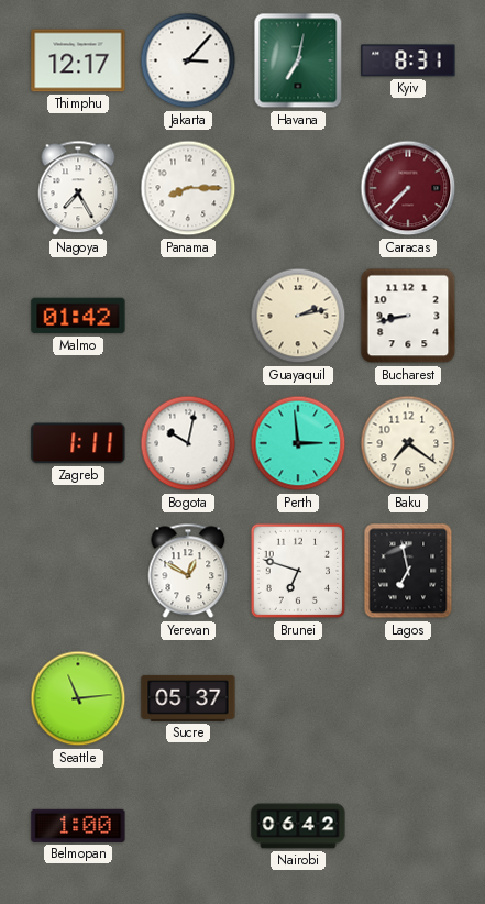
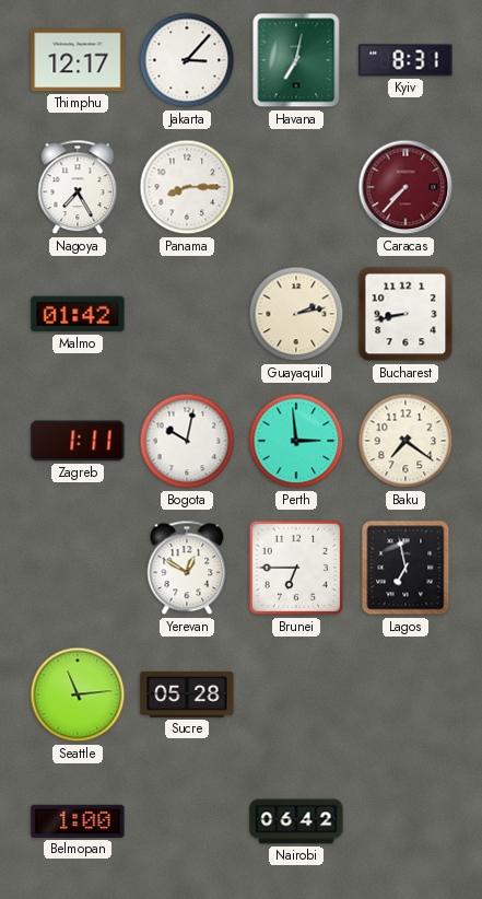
Brunei: 6:48 -> 6:45 (296, 568)
Sucre: 05:37 -> 05:28 (187, 694)
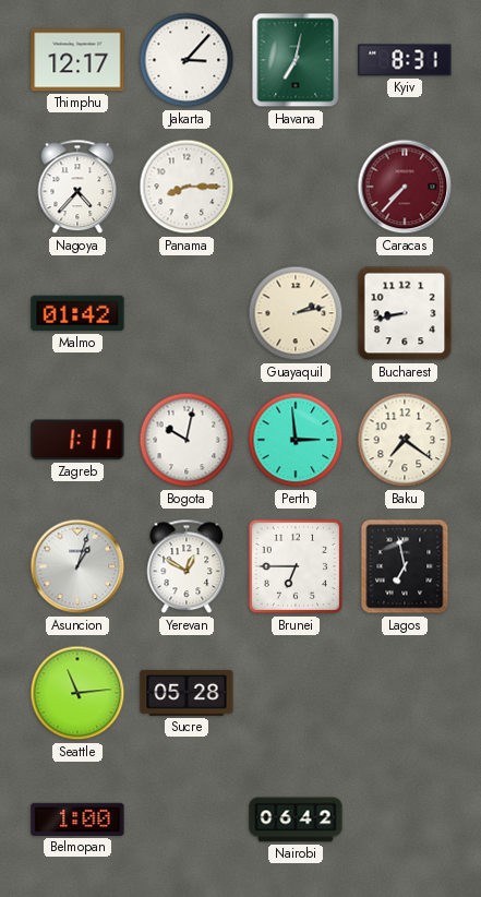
Nagoya: 7:25 -> 4:37 (77, 187)
Asuncion: none -> 1:03 (77, 566)
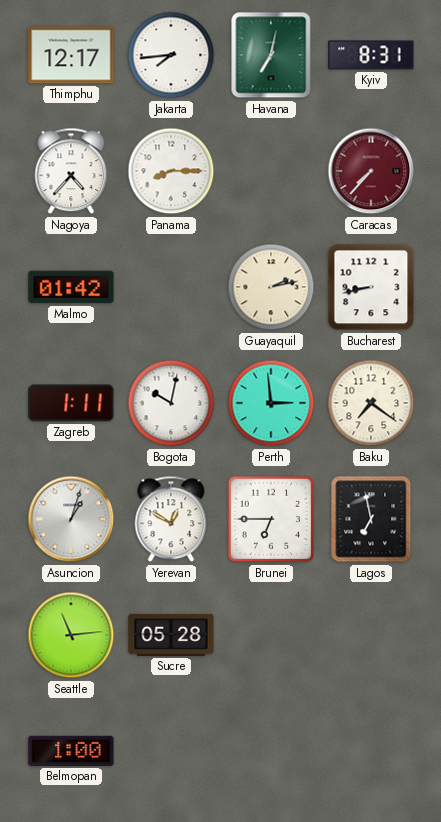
Jakarta: 3:07 -> 7:44 (171, 55)
Nairobi: 06:42 -> none (296, 820)
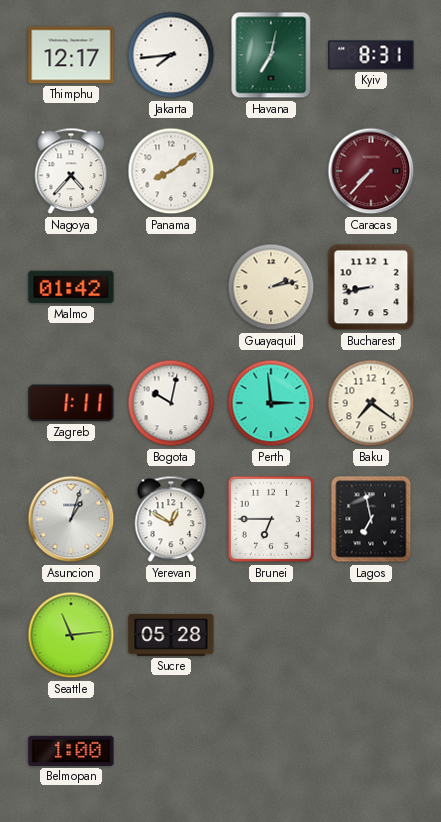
Panama: 8:15 -> 8:09 (171, 171)
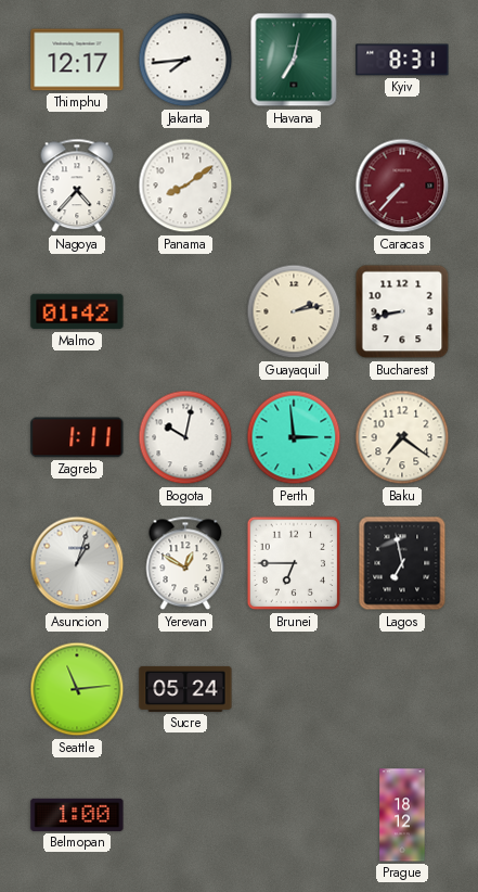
Sucre: 05:28 -> 05:24 (185, 689)
Prague: none -> 18:12 (402, 815)
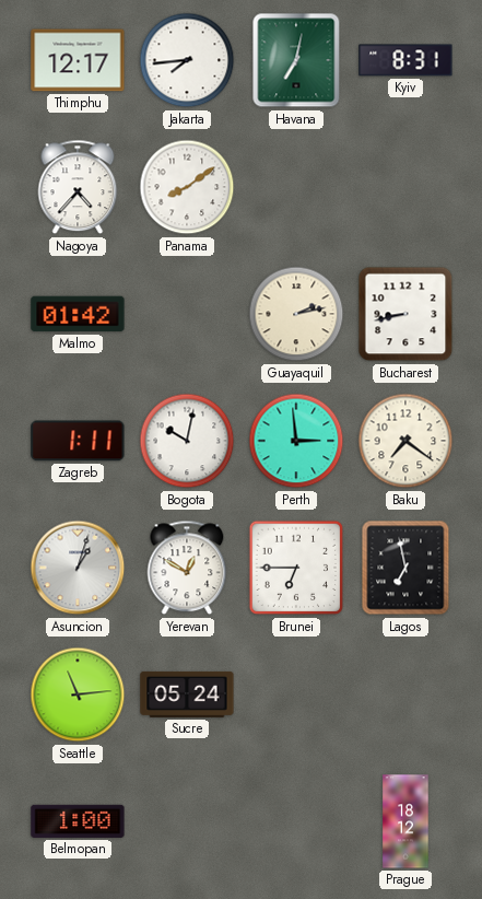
Caracas: 7:37 -> none (402, 186)
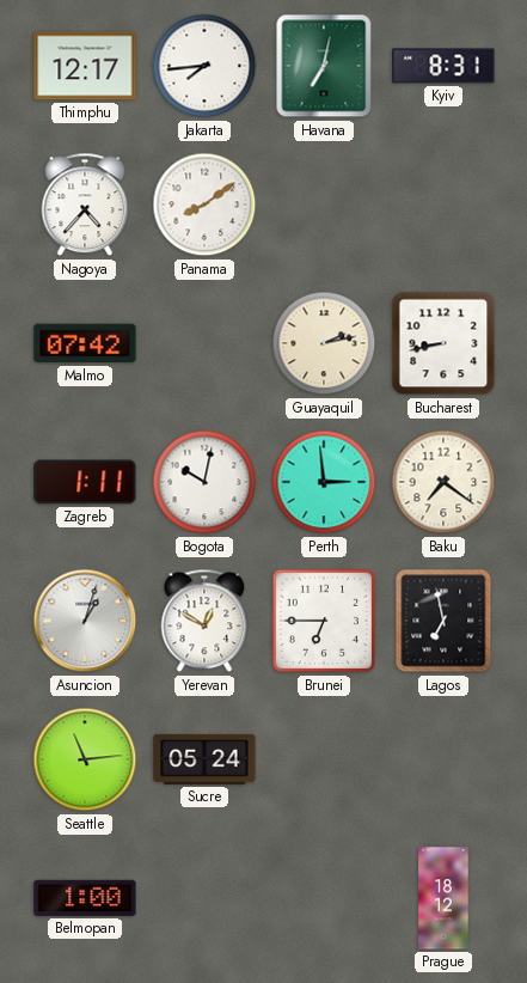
Malmo: 01:42 -> 07:42 (85, 343)
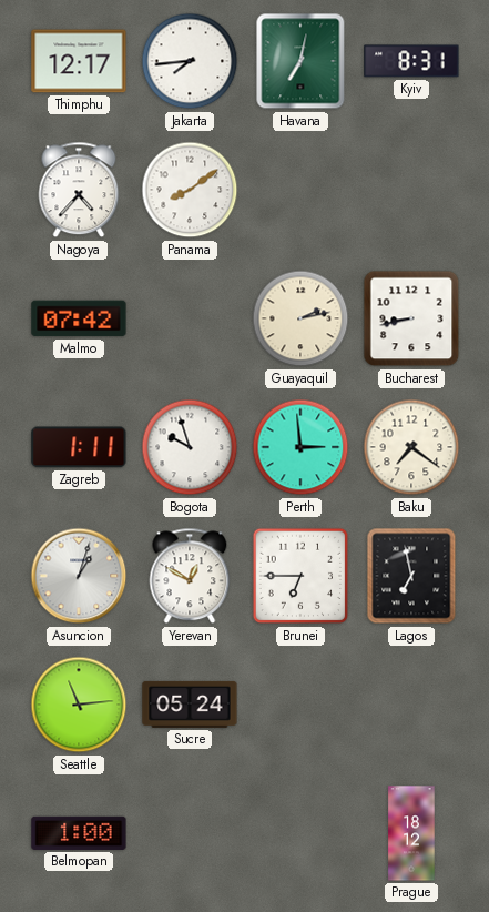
Bogota: 10:02 -> 9:57 (190, 447)
